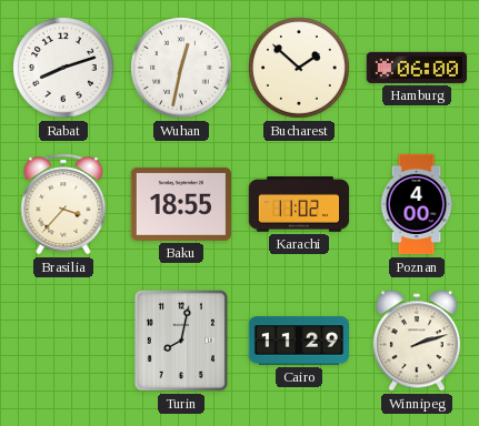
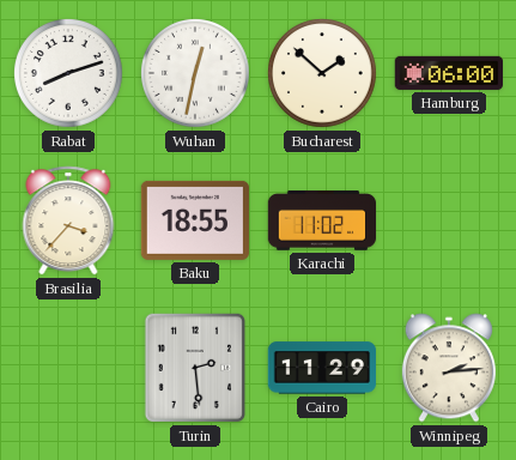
Poznan: 4:00 -> none (417, 204)
Turin: 8:02 -> 2:29 (194, 368)
Winnipeg: 2:12 -> 2:14 (449, 368)
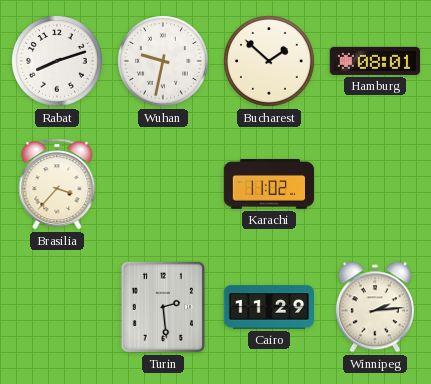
Wuhan: 12:32 -> 9:32 (164, 62)
Hamburg: 06:00 -> 08:01 (374, 61)
Baku: 18:55 -> none (194, 220)
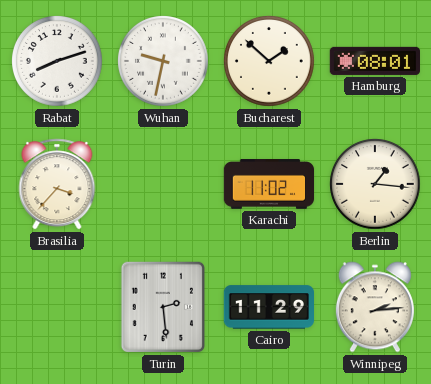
Berlin: none -> 1:16 (376, 185)
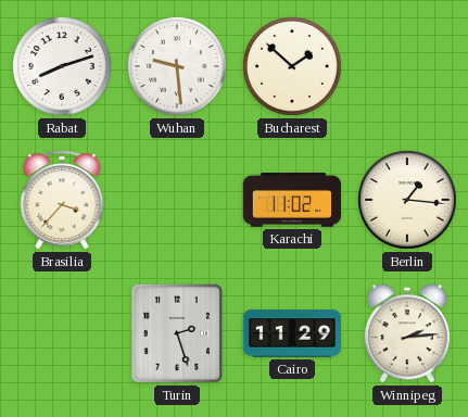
Wuhan: 9:32 -> 9:29 (178, 67)
Hamburg: 08:01 -> none (374, 61)
Turin: 2:29 -> 2:27 (176, 333)
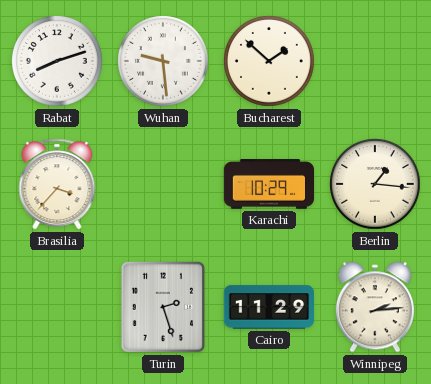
Karachi: 11:02 -> 10:29 (269, 184)
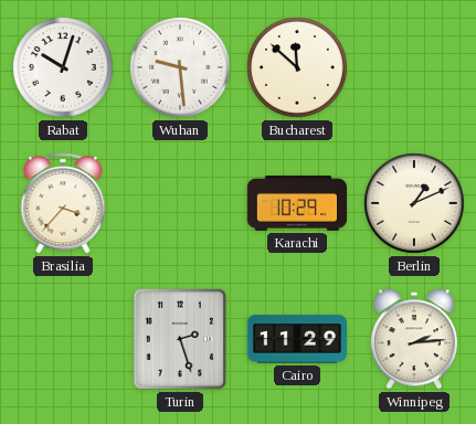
Rabat: 8:12 -> 10:03 (64, 68)
Bucharest: 1:52 -> 11:52 (298, 68)
Berlin: 1:16 -> 1:11 (415, 204)
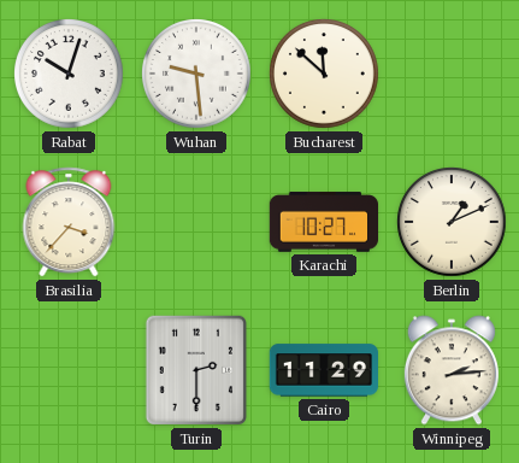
Karachi: 10:29 -> 10:27 (324, 222)
Turin: 2:27 -> 2:30 (195, 370)
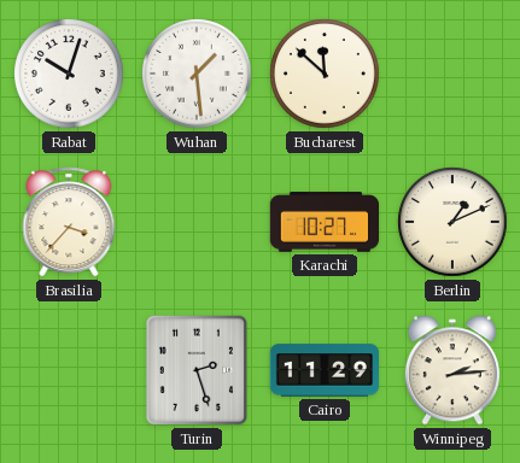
Wuhan: 9:29 -> 1:29 (198, 75)
Turin: 2:30 -> 2:27 (195, 370)
